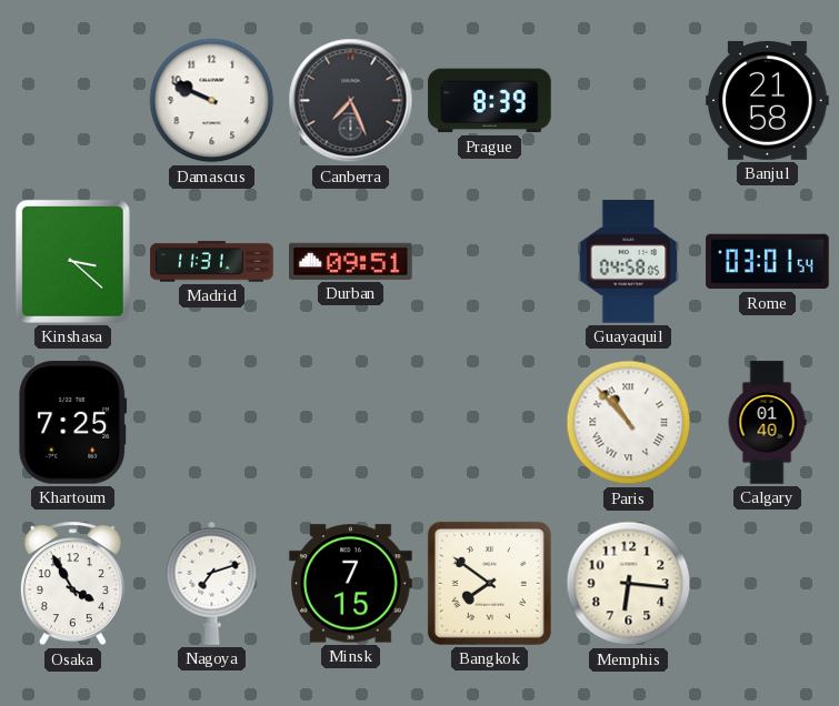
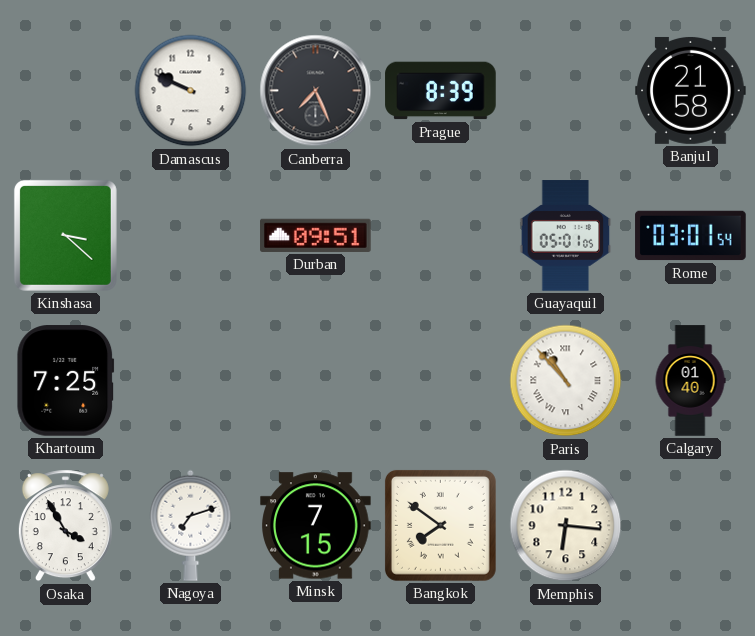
Madrid: 11:31 -> none (212, 262)
Guayaquil: 04:58 -> 05:01 (566, 236)
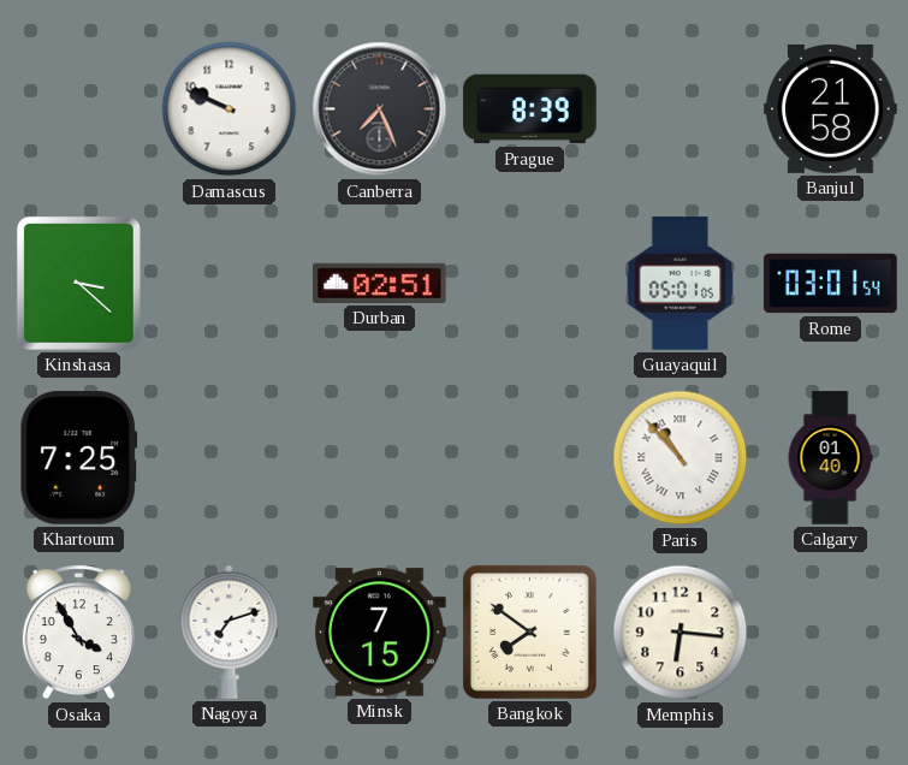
Durban: 09:51 -> 02:51 (380, 283)
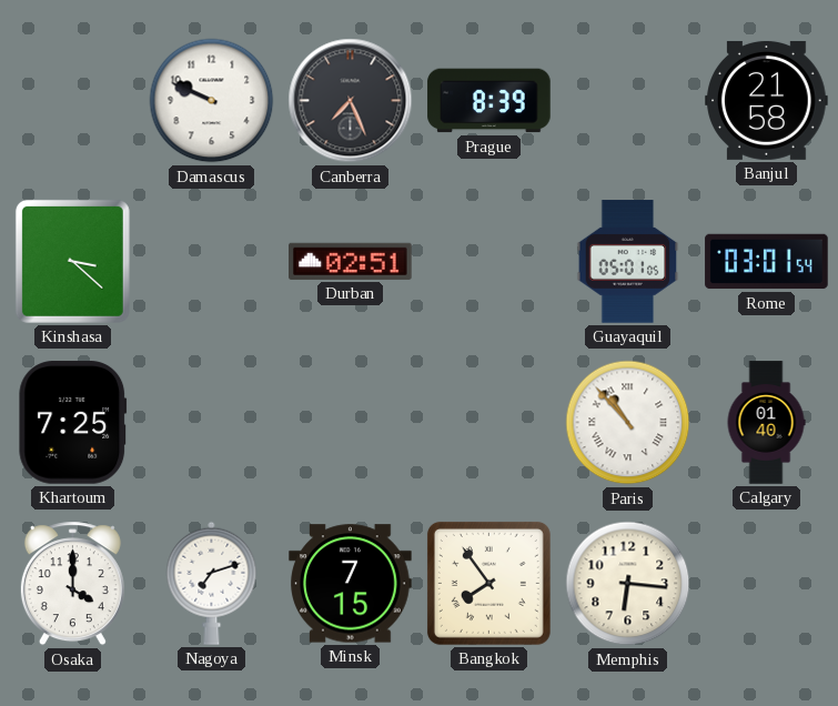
Osaka: 3:55 -> 4:00 (72, 584)
Bangkok: 7:51 -> 7:54 (488, 583)
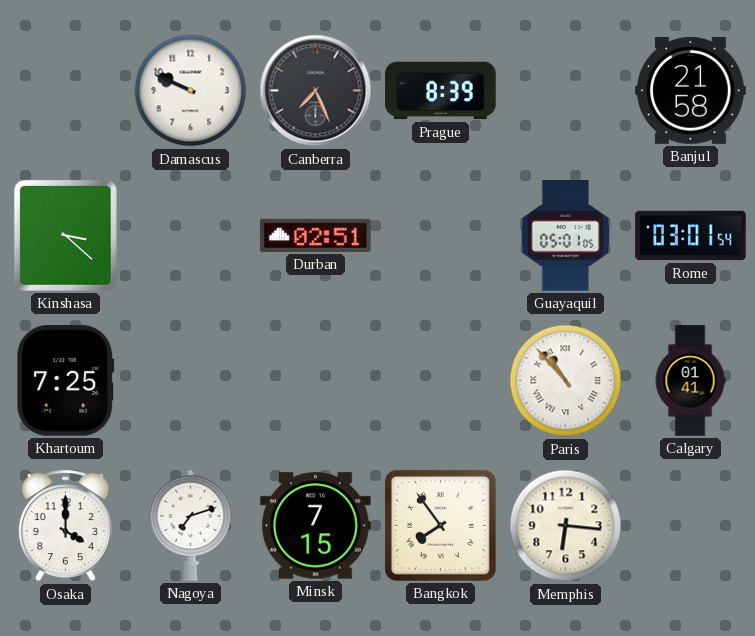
Calgary: 01:40 -> 01:41 (690, 381)
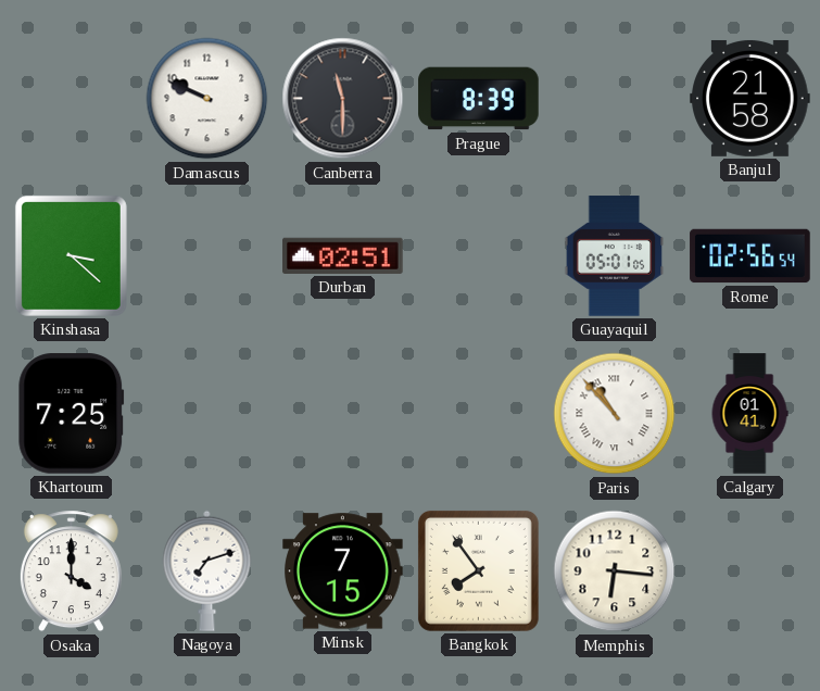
Canberra: 7:26 -> 11:30 (343, 99)
Rome: 03:01 -> 02:56 (750, 256)
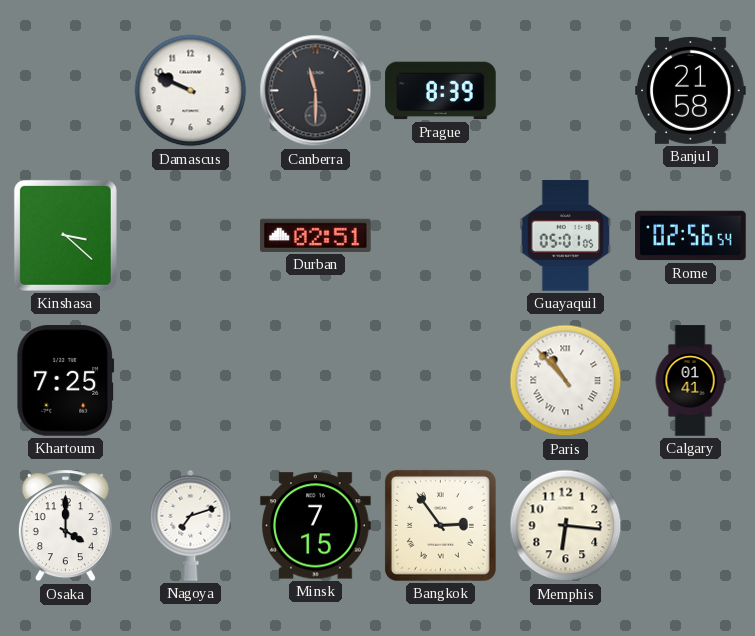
Bangkok: 7:54 -> 2:54 (440, 525)
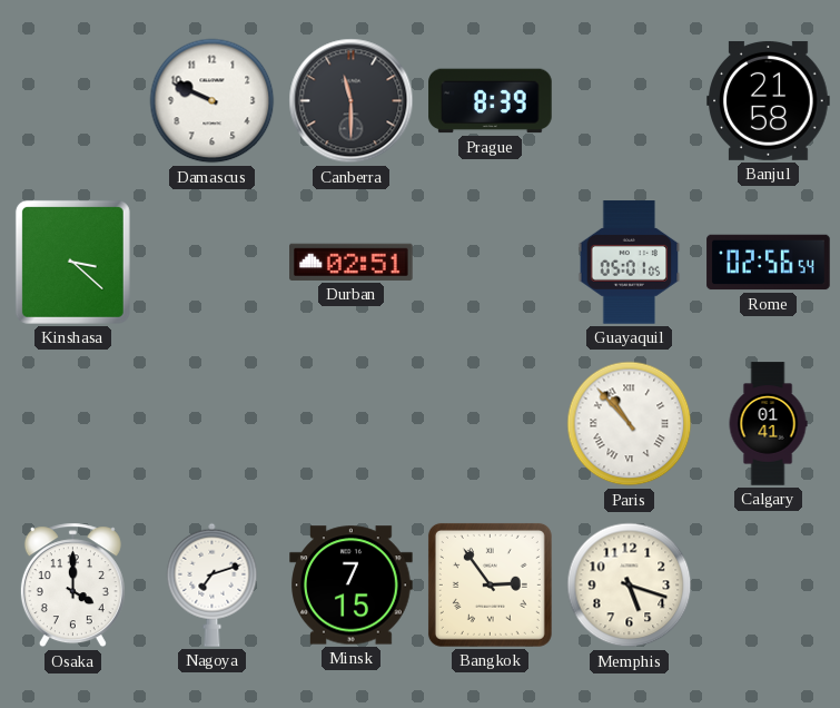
Khartoum: 7:25 -> none (66, 381)
Memphis: 6:16 -> 5:18 (630, 586)
